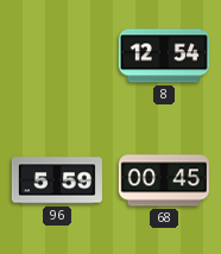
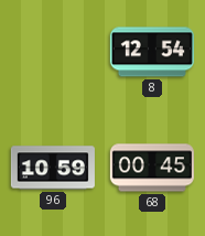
96: 5:59 -> 10:59 (53, 168)
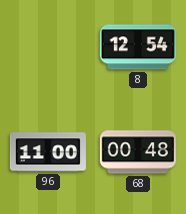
96: 10:59 -> 11:00 (48, 152)
68: 00:45 -> 00:48 (138, 152)
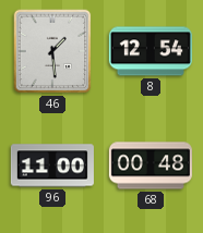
46: none -> 1:29 (52, 51)
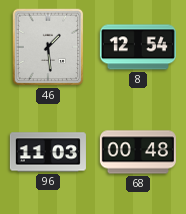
96: 11:00 -> 11:03 (48, 152)
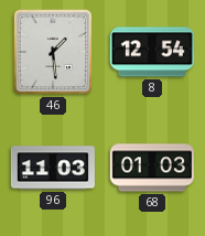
68: 00:48 -> 01:03 (152, 168)
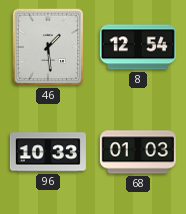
96: 11:03 -> 10:33 (48, 152)
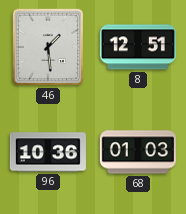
8: 12:54 -> 12:51 (138, 47)
96: 10:33 -> 10:36 (48, 152)
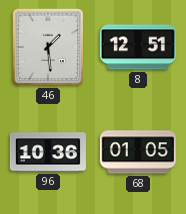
68: 01:03 -> 01:05 (138, 152)
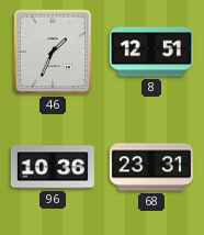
46: 1:29 -> 1:34 (53, 52)
68: 01:05 -> 23:31 (151, 167)
